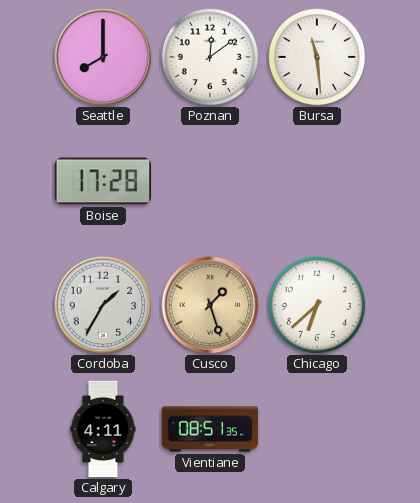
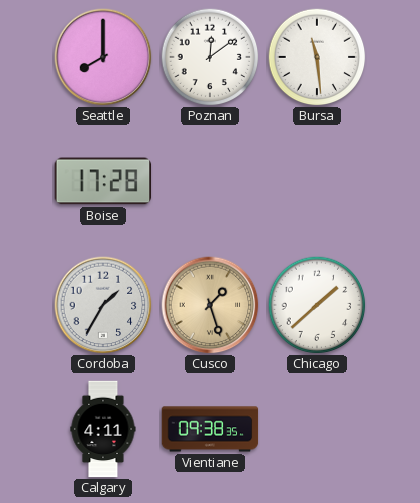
Chicago: 6:38 -> 1:38 (317, 305)
Vientiane: 08:51 -> 09:38 (210, 429)
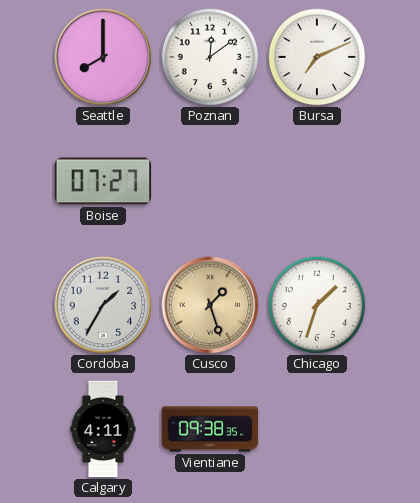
Bursa: 11:29 -> 7:11 (317, 57)
Boise: 17:28 -> 07:27 (103, 181)
Chicago: 1:38 -> 1:33 (317, 305)
